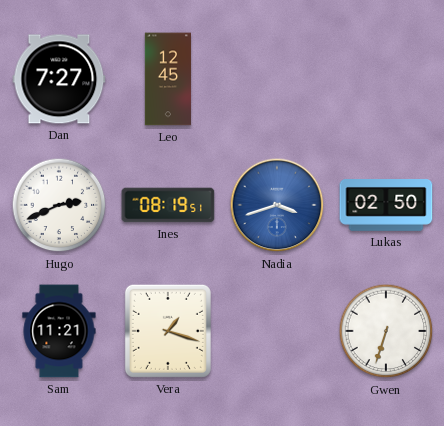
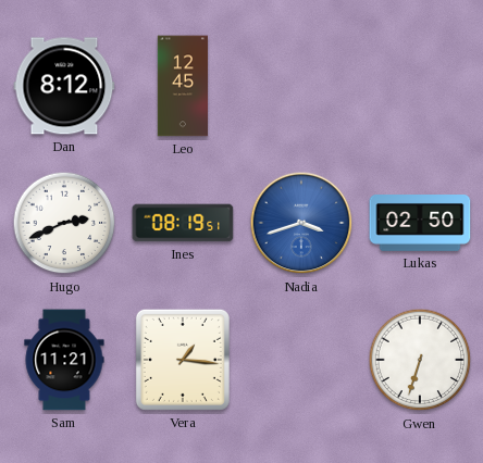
Dan: 7:27 -> 8:12 (64, 86)
Vera: 1:18 -> 1:16 (183, 360)
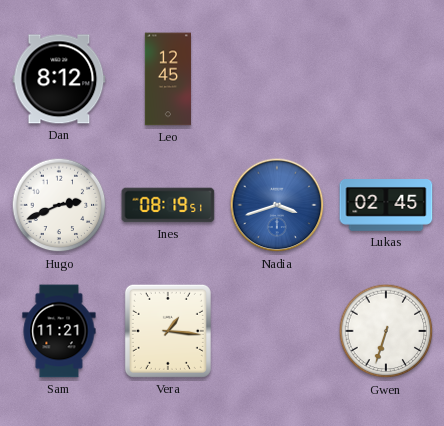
Lukas: 02:50 -> 02:45 (386, 206)
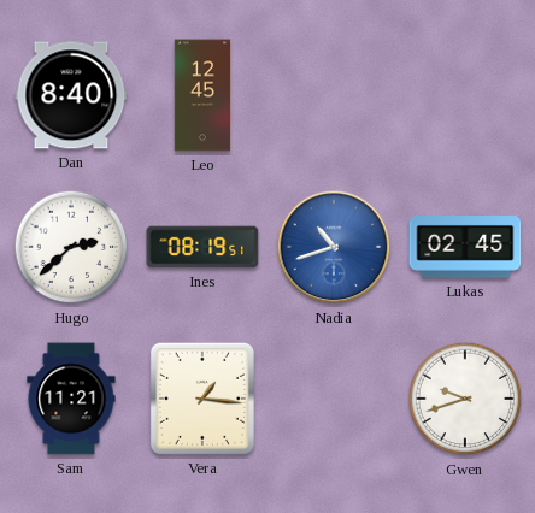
Dan: 8:12 -> 8:40 (71, 95)
Hugo: 2:41 -> 2:38 (71, 247)
Nadia: 3:42 -> 10:42 (334, 247)
Gwen: 6:33 -> 9:42 (465, 399)
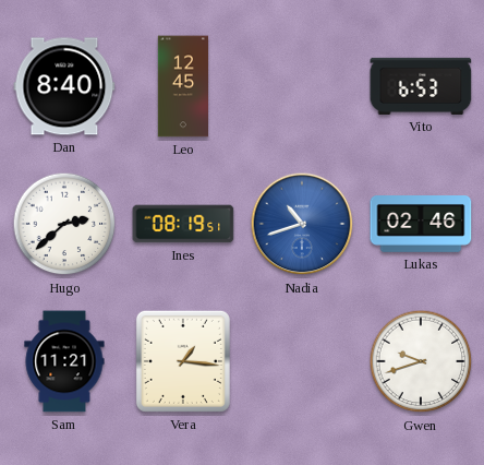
Vito: none -> 6:53 (421, 86)
Lukas: 02:45 -> 02:46 (421, 225)
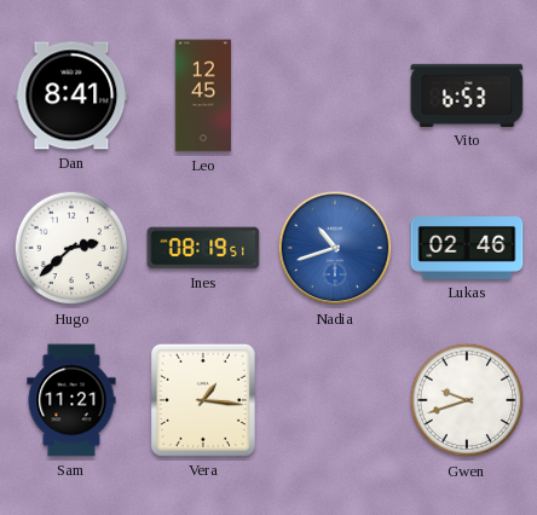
Dan: 8:40 -> 8:41 (71, 96)
